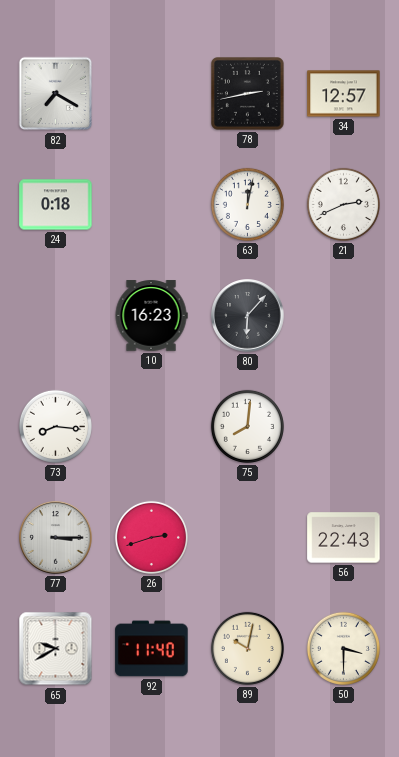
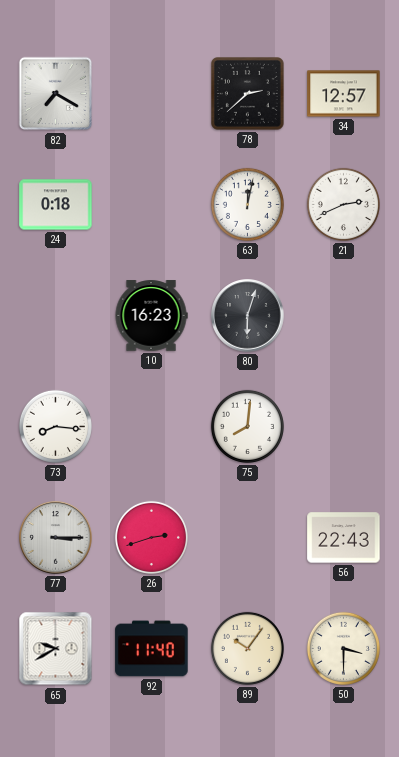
78: 2:43 -> 2:38 (248, 94)
80: 6:07 -> 6:03 (248, 316)
89: 10:02 -> 10:06 (247, 648)
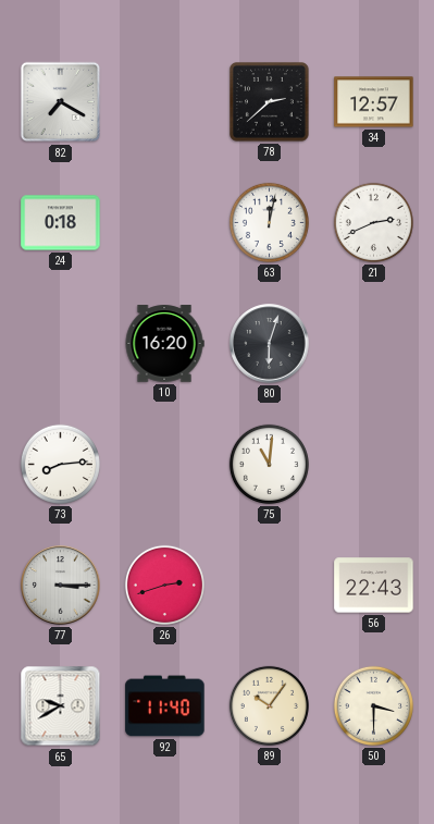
10: 16:23 -> 16:20 (164, 344)
73: 8:16 -> 8:14 (60, 464)
75: 8:01 -> 11:01 (269, 464)
